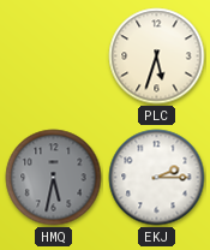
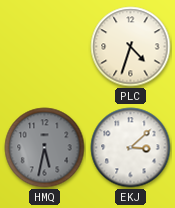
PLC: 5:33 -> 4:33 (131, 47)
EKJ: 2:15 -> 3:08 (131, 148)
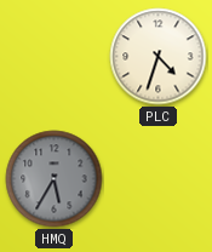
HMQ: 5:32 -> 5:35 (55, 179)
EKJ: 3:08 -> none (131, 148)
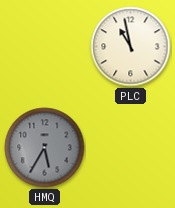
PLC: 4:33 -> 10:58 (131, 47)
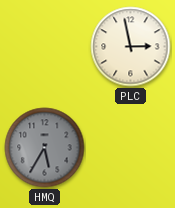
PLC: 10:58 -> 2:58 (131, 47)
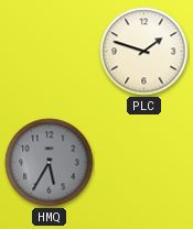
PLC: 2:58 -> 1:48 (144, 52)
